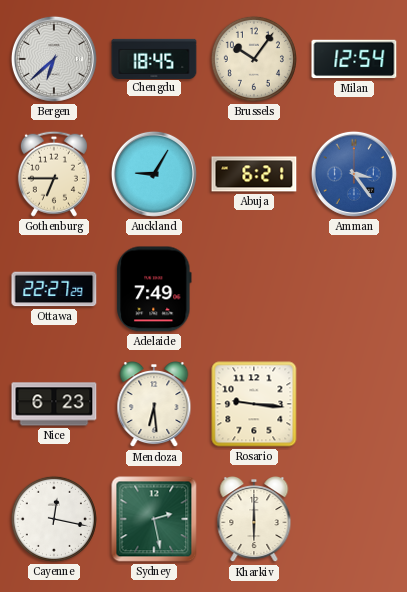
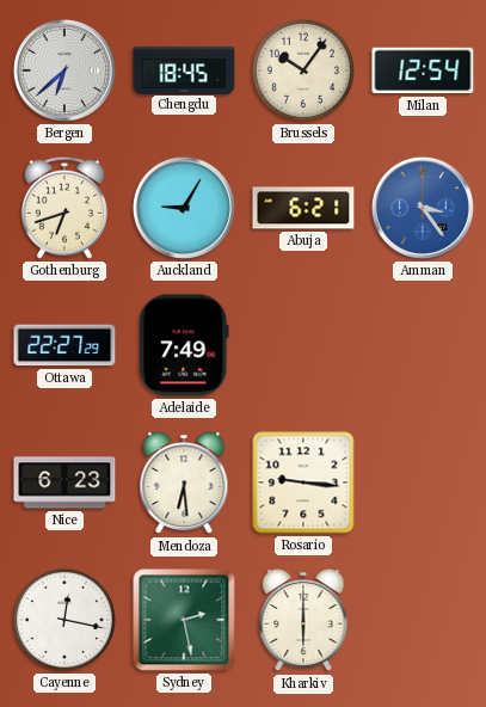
Gothenburg: 6:45 -> 6:42 (64, 208)
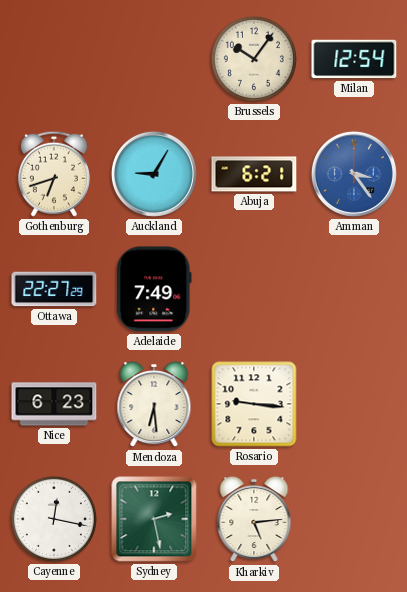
Bergen: 6:38 -> none (64, 70)
Chengdu: 18:45 -> none (184, 69)
Kharkiv: 6:00 -> 5:14 (254, 520)
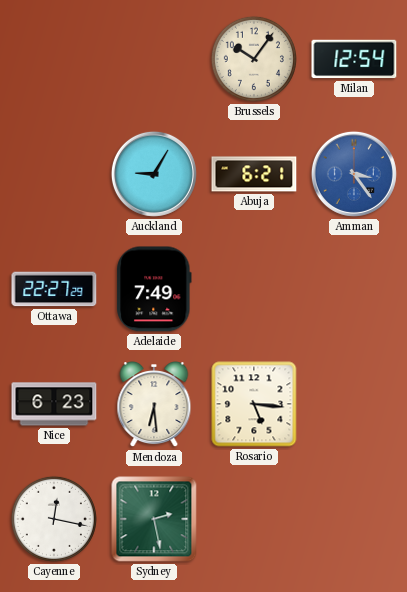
Gothenburg: 6:42 -> none (54, 174)
Rosario: 9:16 -> 5:16 (254, 404)
Kharkiv: 5:14 -> none (254, 520)
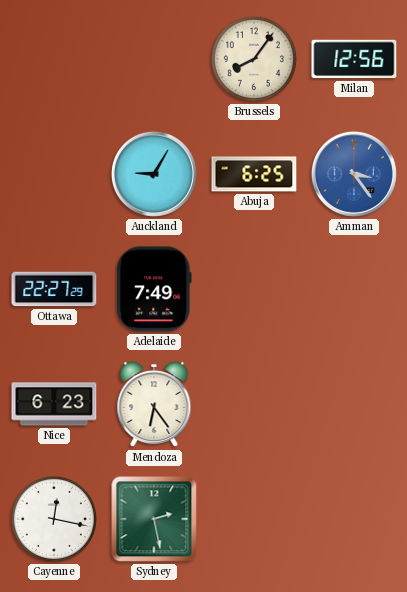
Brussels: 10:06 -> 8:06 (254, 59)
Milan: 12:54 -> 12:56 (354, 59)
Abuja: 6:21 -> 6:25 (254, 174)
Mendoza: 6:29 -> 6:24 (154, 405)
Rosario: 5:16 -> none (254, 404)
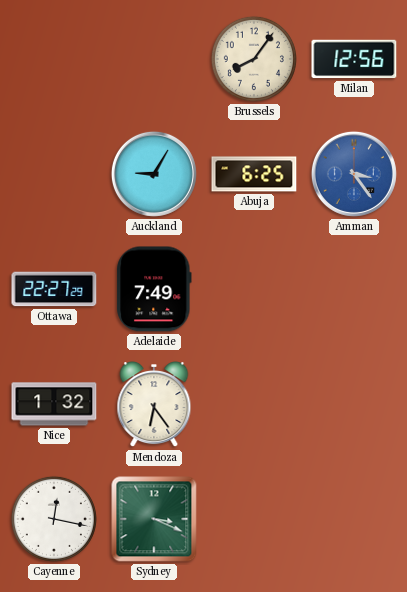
Nice: 6:23 -> 1:32 (54, 404)
Sydney: 2:28 -> 3:19 (154, 519)
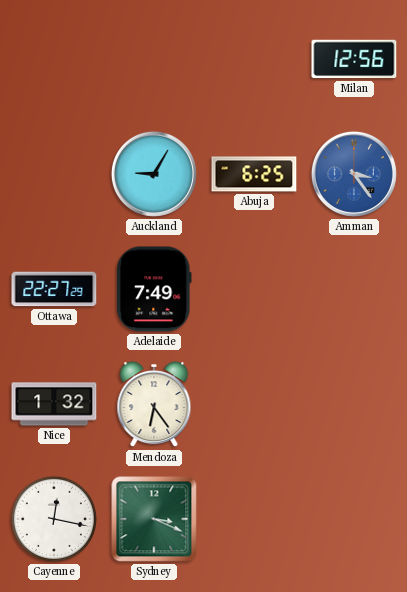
Brussels: 8:06 -> none (254, 59)
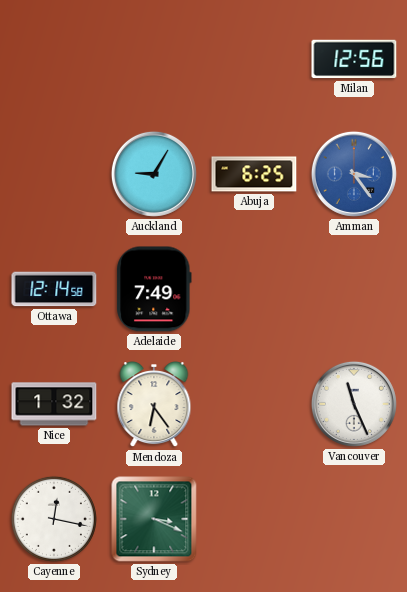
Ottawa: 22:27 -> 12:14 (54, 289)
Vancouver: none -> 11:26 (354, 404)
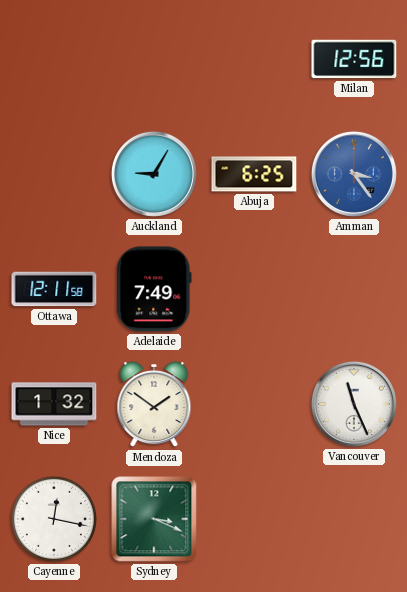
Ottawa: 12:14 -> 12:11 (54, 289)
Mendoza: 6:24 -> 1:51 (154, 405)
